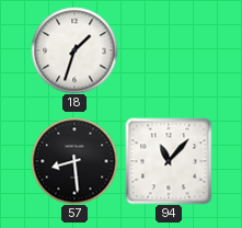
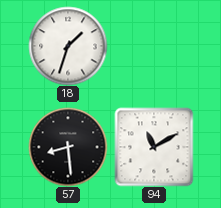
94: 11:07 -> 11:10 (154, 147)
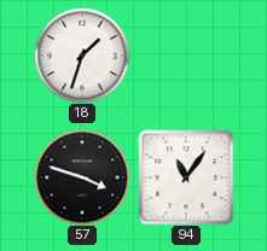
57: 8:29 -> 3:48 (82, 177)
94: 11:10 -> 11:06 (186, 177)
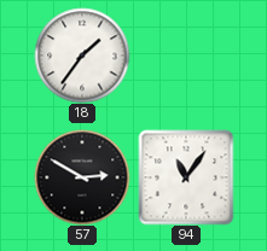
18: 1:33 -> 1:36 (82, 56)
57: 3:48 -> 2:50 (82, 177)
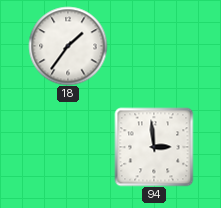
57: 2:50 -> none (82, 177)
94: 11:06 -> 2:59 (154, 147)
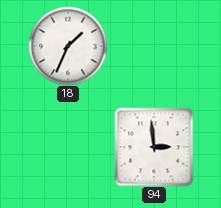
18: 1:36 -> 1:34 (68, 46)
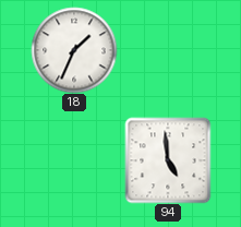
94: 2:59 -> 4:59 (168, 160)
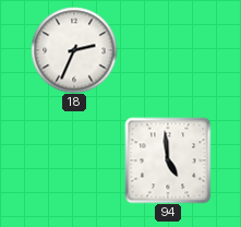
18: 1:34 -> 2:34 (74, 50)
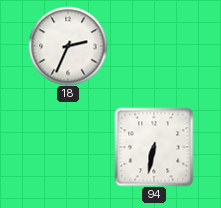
94: 4:59 -> 6:32 (154, 147)
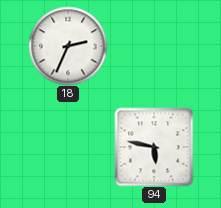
94: 6:32 -> 5:47 (154, 147)
